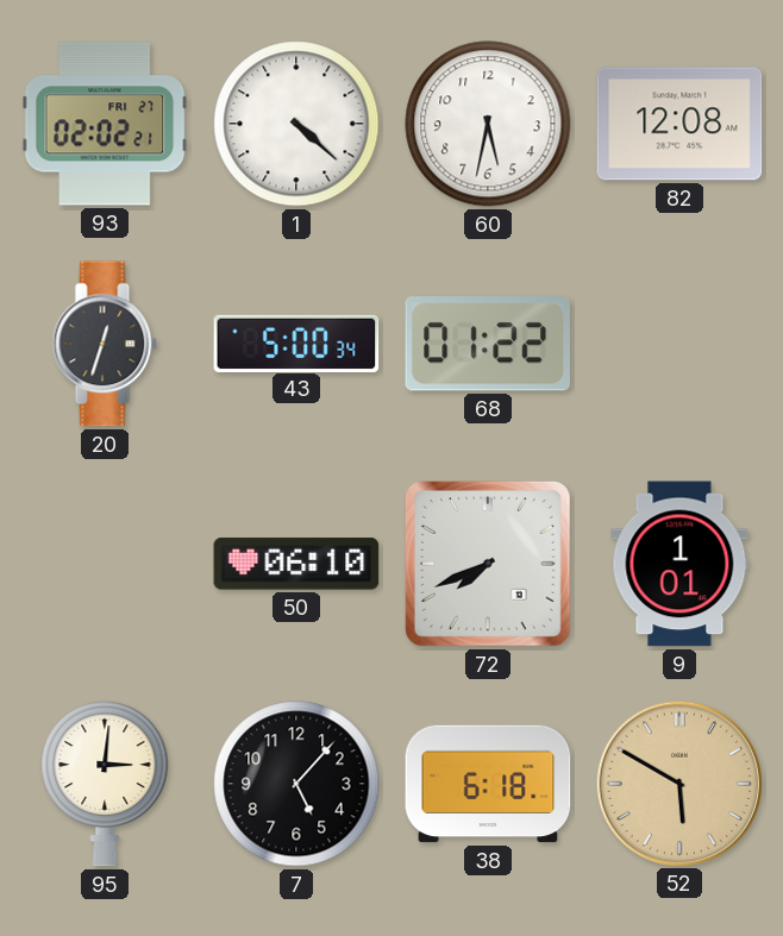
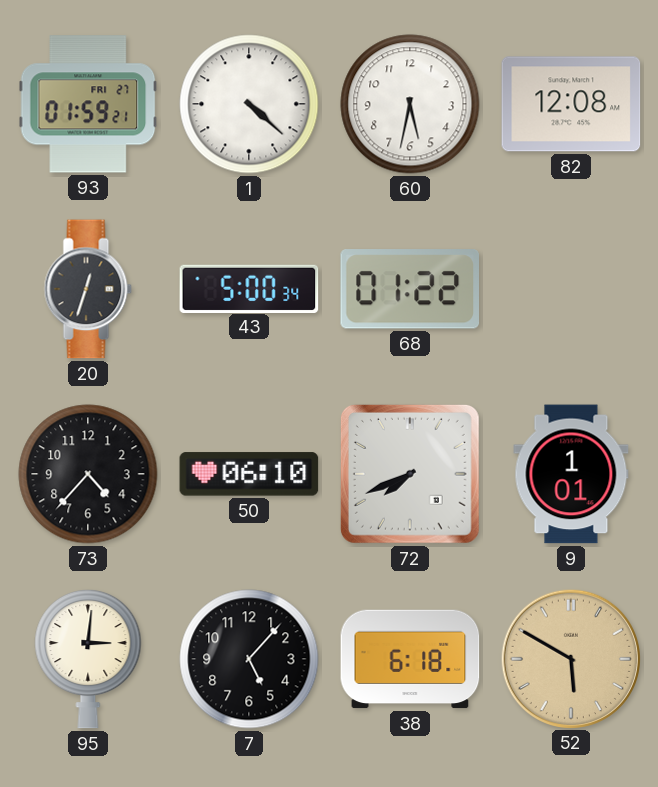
93: 02:02 -> 01:59 (88, 104)
73: none -> 4:37 (88, 474)
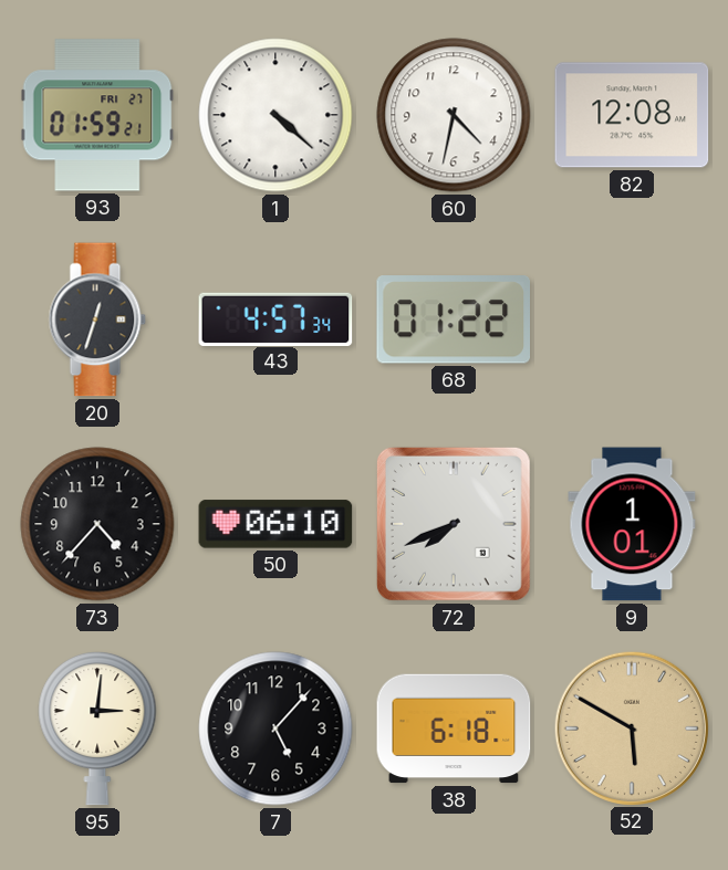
60: 5:32 -> 4:32 (454, 115)
43: 5:00 -> 4:57 (275, 318)
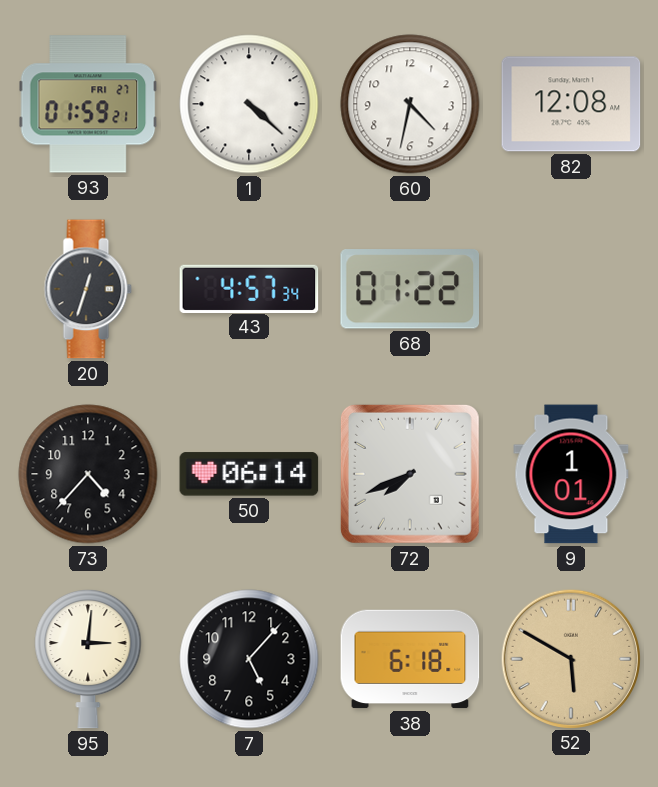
50: 06:10 -> 06:14 (249, 474)
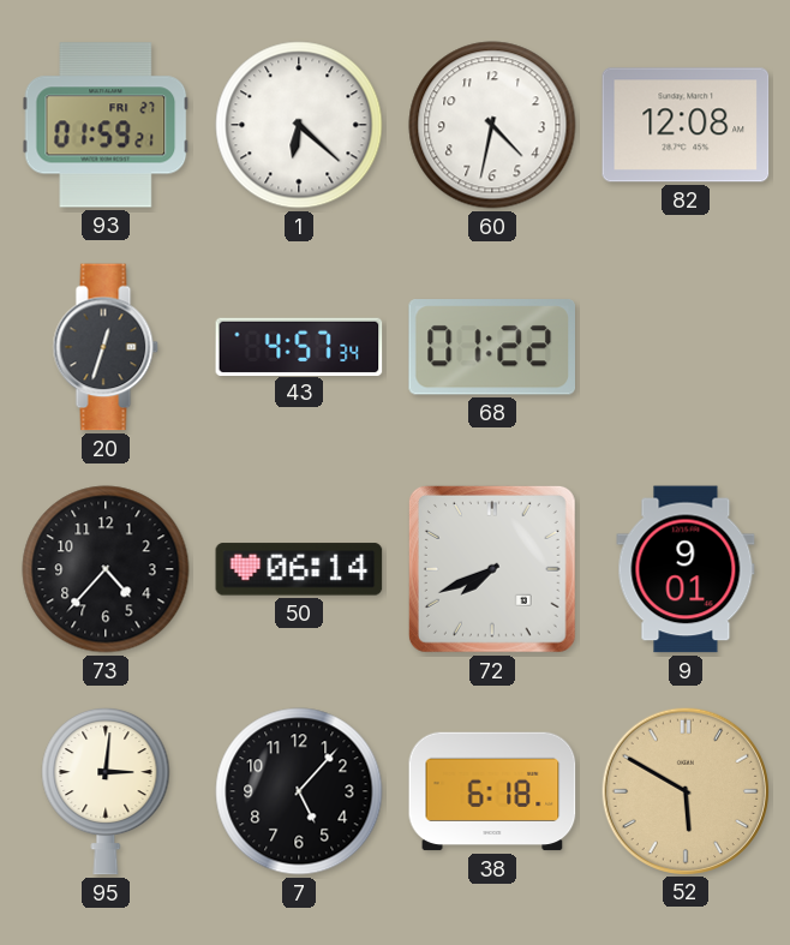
1: 4:22 -> 6:22 (299, 125)
9: 1:01 -> 9:01 (686, 569)
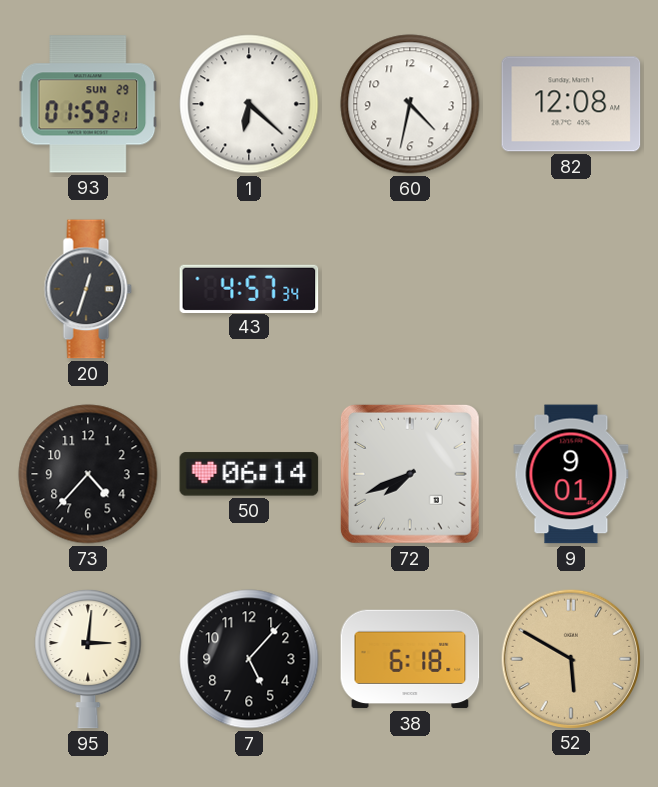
93 date: FRI 27 -> SUN 29 (88, 104)
68: 01:22 -> none (491, 347)
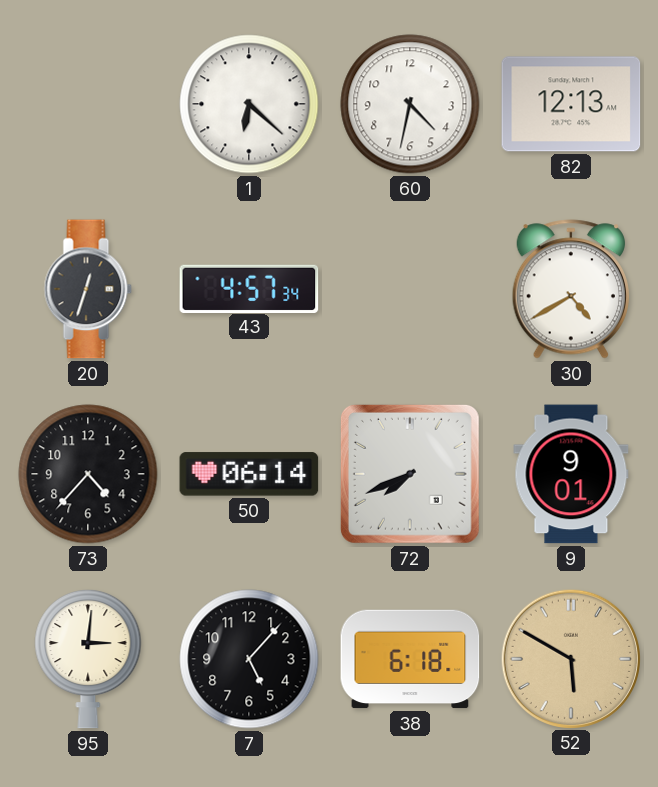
93: 01:59 -> none (88, 104)
82: 12:08 -> 12:13 (571, 104)
30: none -> 4:40 (570, 289)
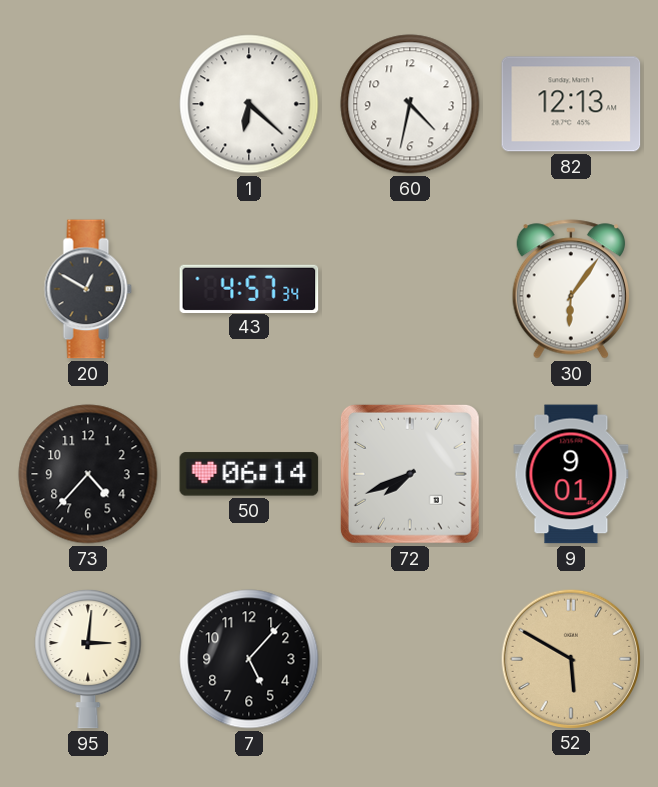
20: 12:33 -> 12:50 (88, 289)
30: 4:40 -> 6:06 (570, 289)
38: 6:18 -> none (410, 659)
